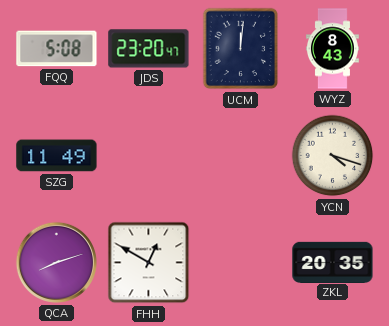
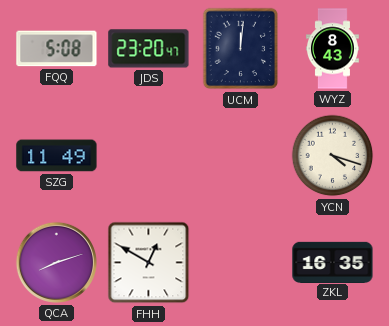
ZKL: 20:35 -> 16:35 (333, 262)
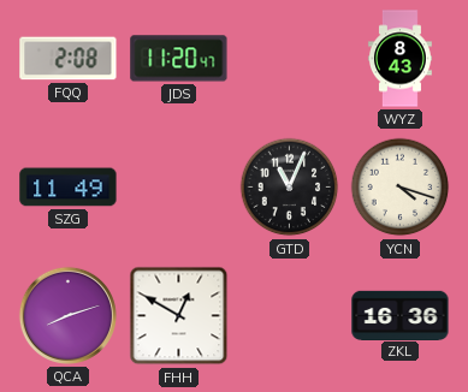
FQQ: 5:08 -> 2:08 (69, 59)
JDS: 23:20 -> 11:20 (179, 59)
UCM: 12:01 -> none (241, 49)
GTD: none -> 11:04 (290, 188)
ZKL: 16:35 -> 16:36 (401, 315)
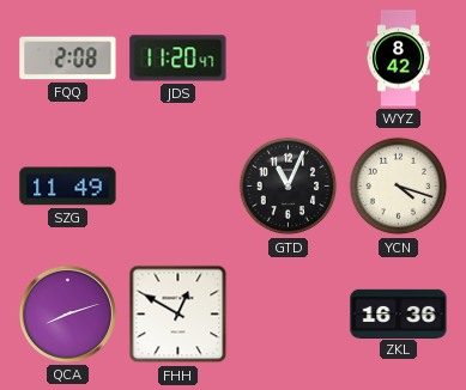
WYZ: 8:43 -> 8:42 (398, 59)
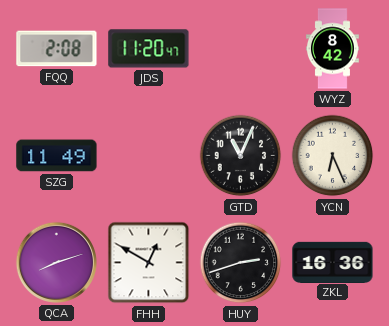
YCN: 4:18 -> 6:26 (333, 156)
HUY: none -> 2:42 (241, 263)
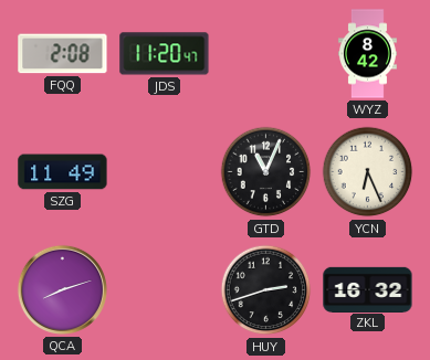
FHH: 12:50 -> none (149, 263)
ZKL: 16:36 -> 16:32 (368, 289)
